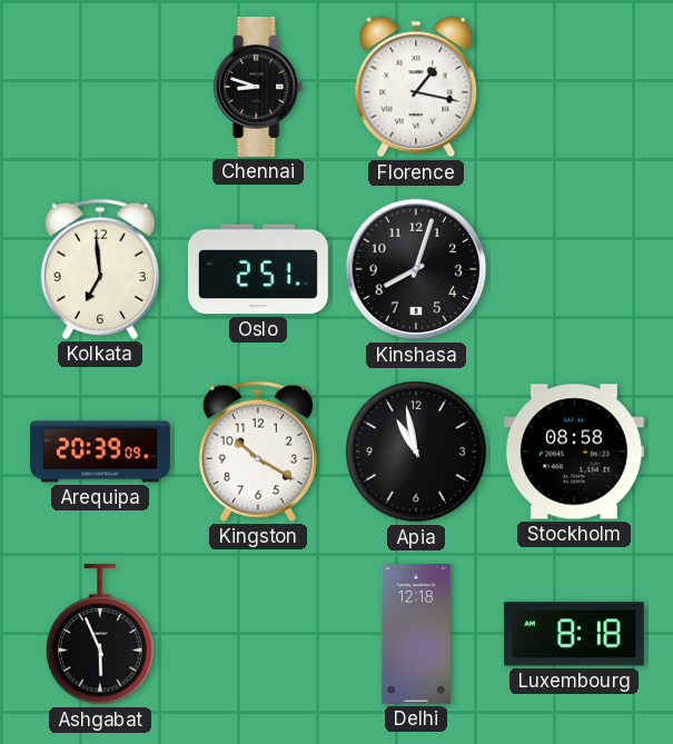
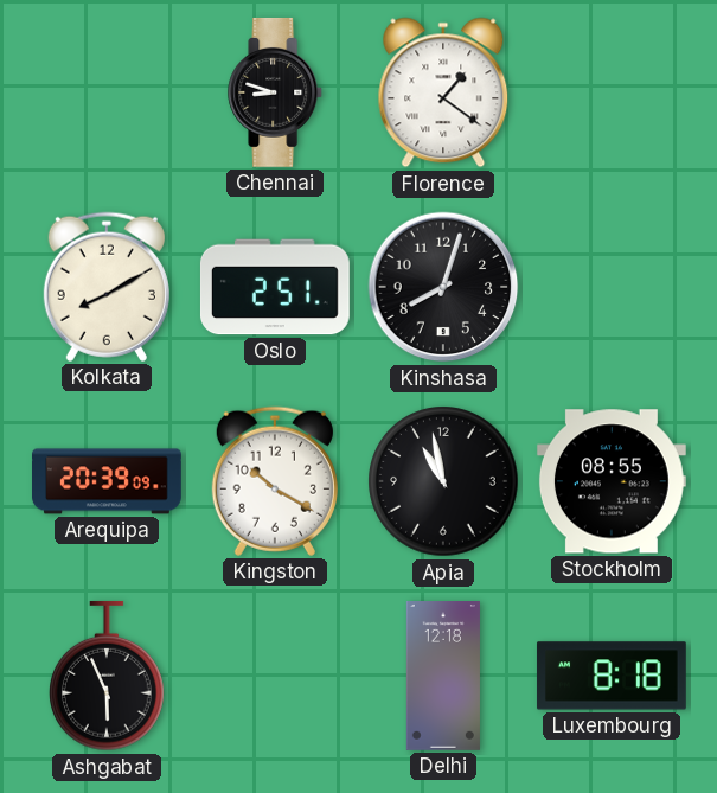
Florence: 1:17 -> 1:21 (443, 92)
Kolkata: 6:59 -> 8:10 (107, 287)
Stockholm: 08:58 -> 08:55 (612, 481)
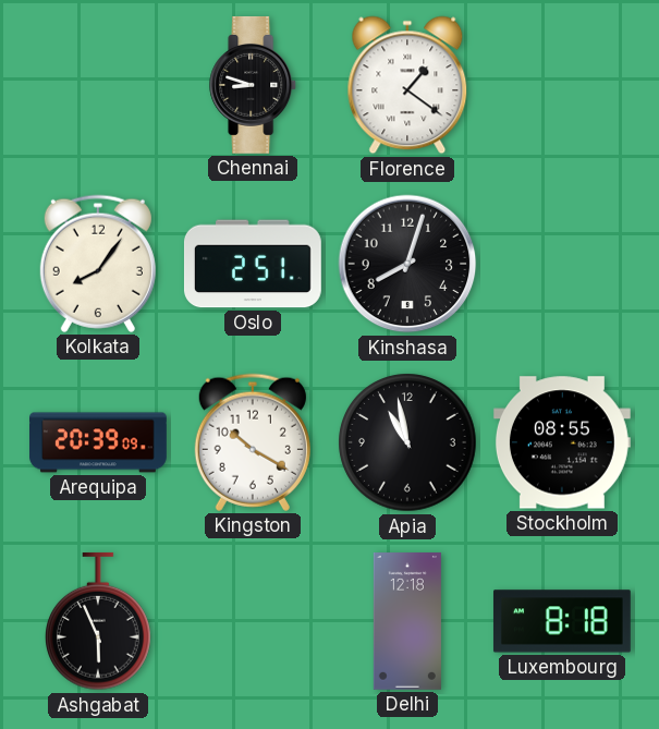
Kolkata: 8:10 -> 8:06 (98, 264)
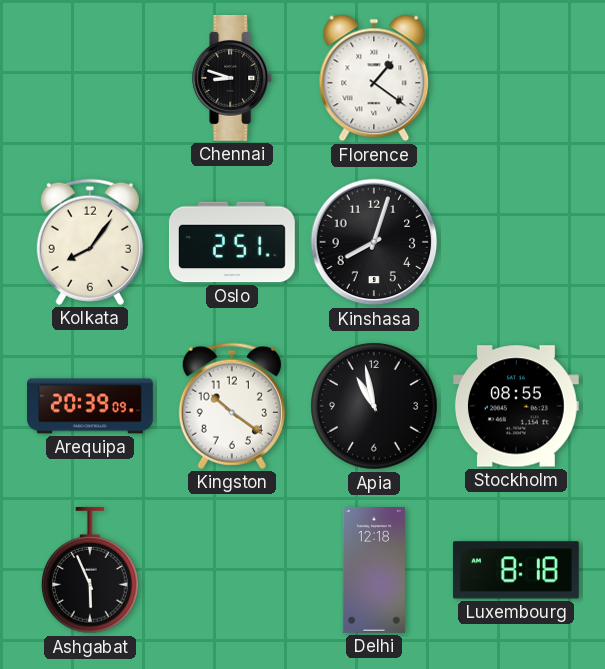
Kingston: 10:20 -> 10:21 (232, 406)
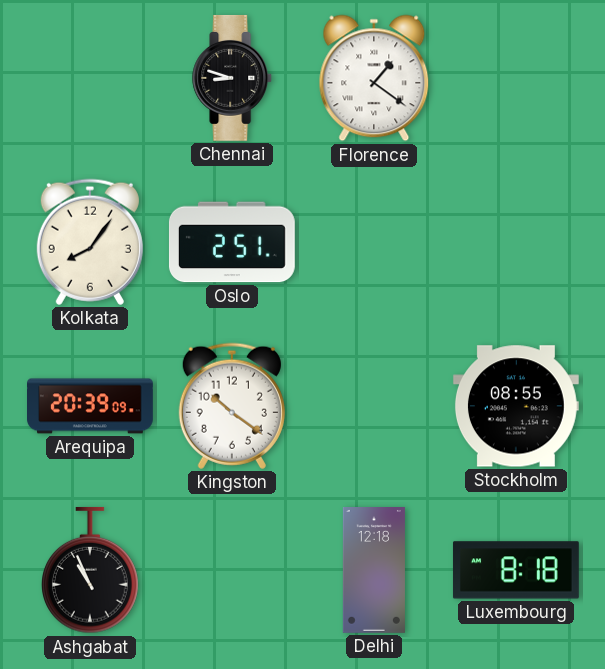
Kinshasa: 8:03 -> none (374, 242)
Apia: 10:58 -> none (374, 406)
Ashgabat: 5:56 -> 10:56 (91, 570)
